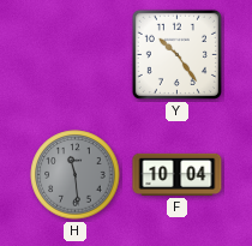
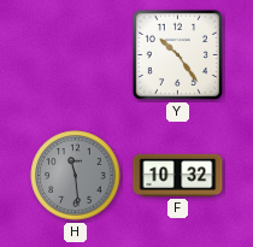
F: 10:04 -> 10:32 (178, 175)
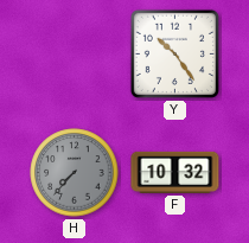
H: 11:29 -> 7:37 (75, 173)
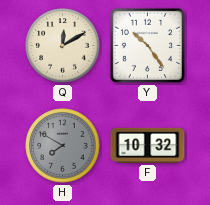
Q: none -> 12:10 (63, 46)
H: 7:37 -> 7:50 (63, 146)
